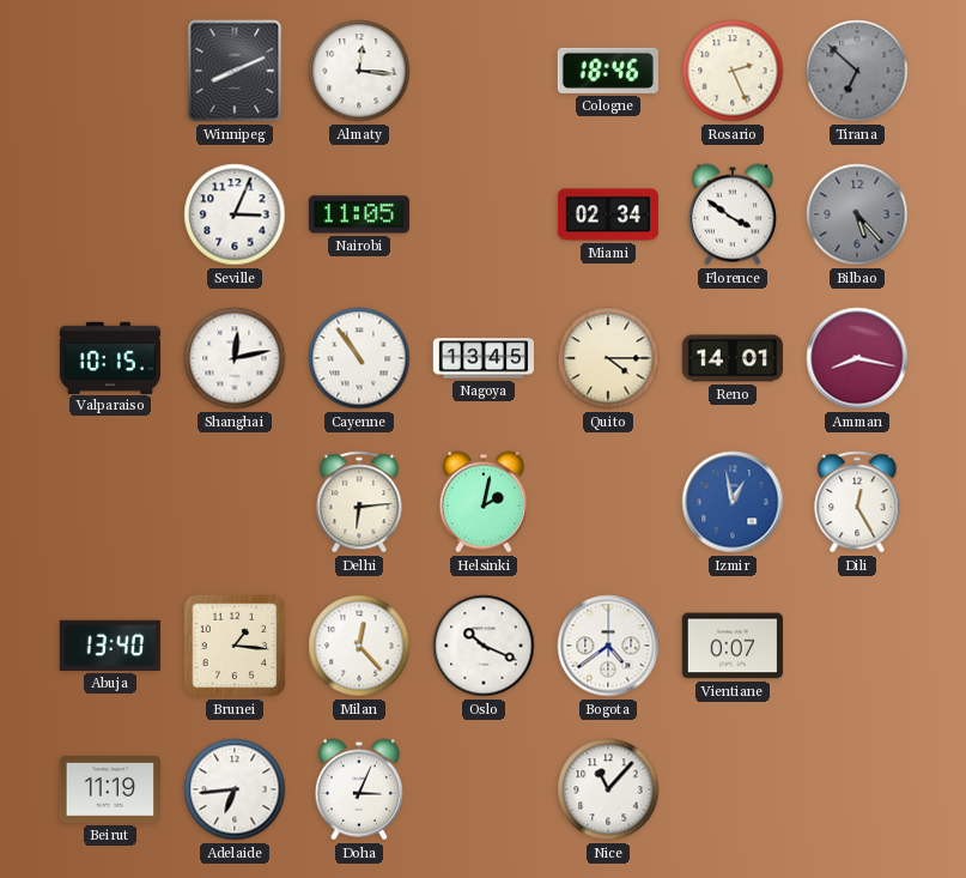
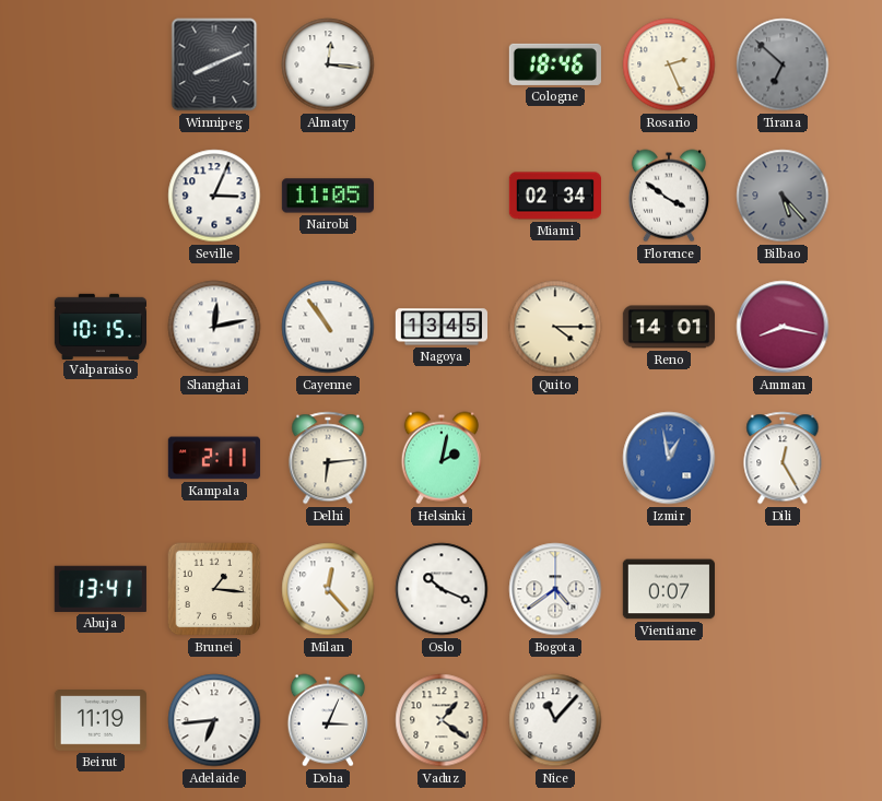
Kampala: none -> 2:11 (214, 458)
Abuja: 13:40 -> 13:41 (101, 589)
Vaduz: none -> 1:21 (442, 720)
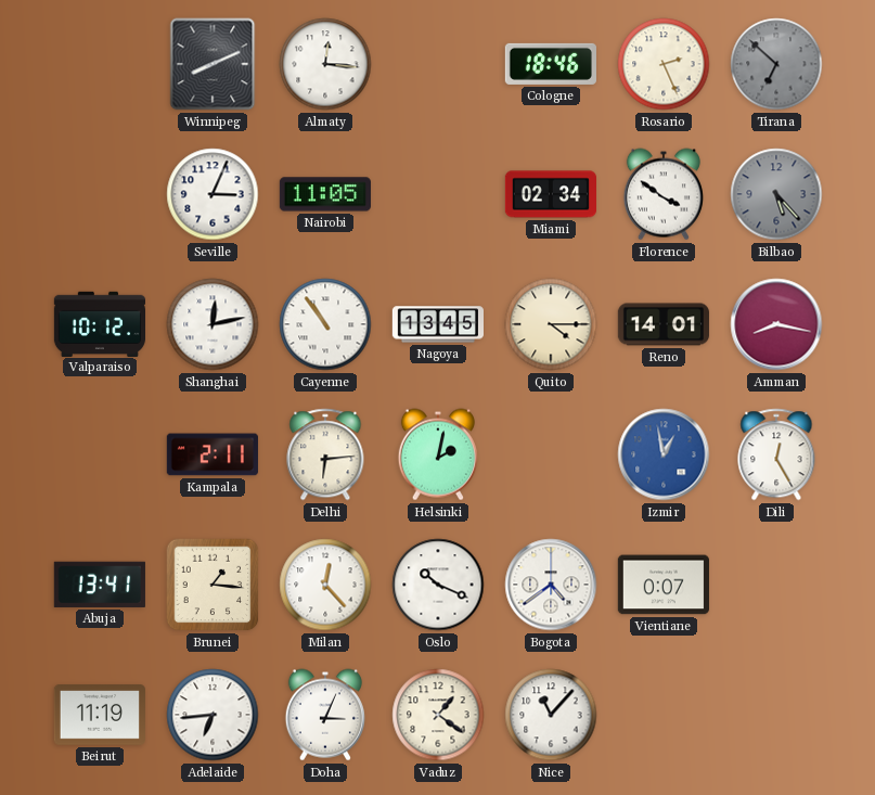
Valparaiso: 10:15 -> 10:12 (99, 323)
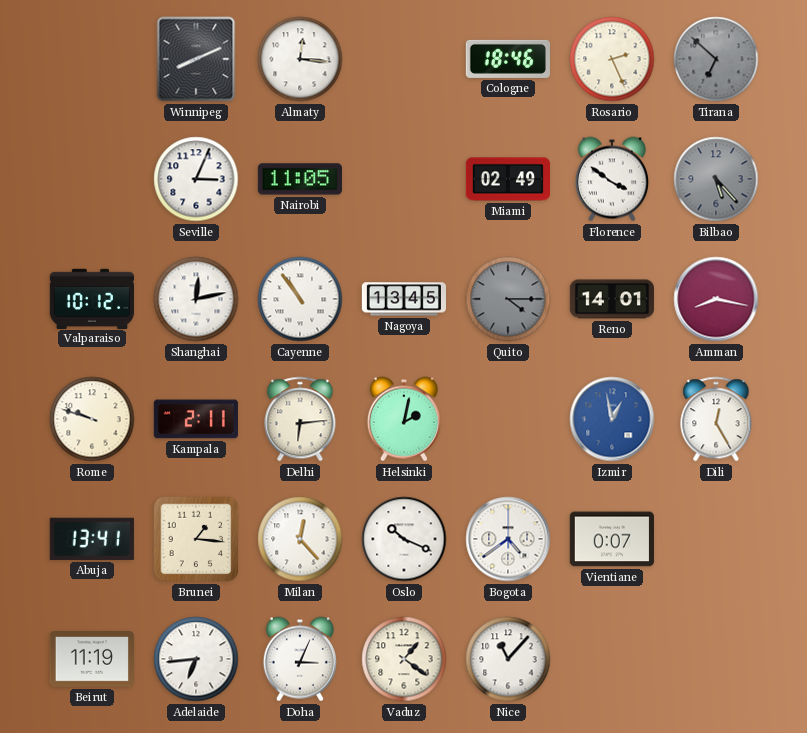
Miami: 02:34 -> 02:49 (507, 179)
Quito dial: cream -> grey (508, 299)
Rome: none -> 9:48 (92, 419)
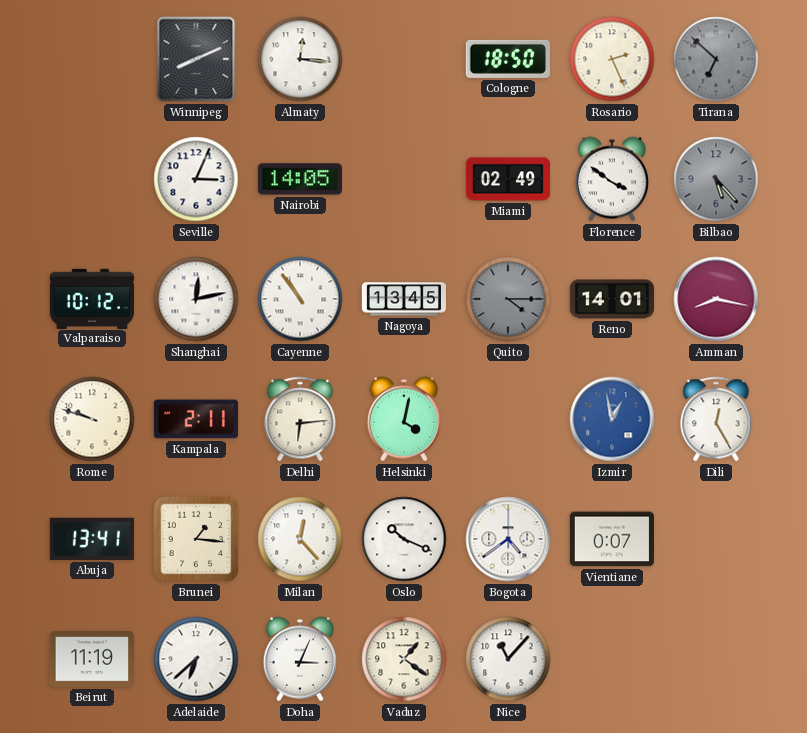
Cologne: 18:46 -> 18:50 (508, 59)
Nairobi: 11:05 -> 14:05 (299, 179)
Helsinki: 2:02 -> 4:02 (404, 419)
Adelaide: 6:44 -> 6:38 (196, 659)
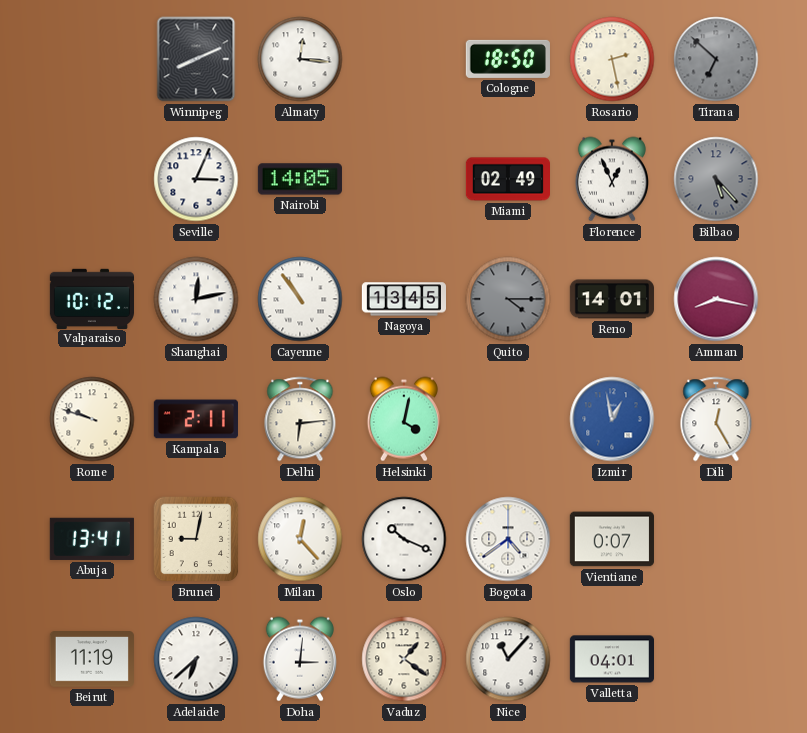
Rosario: 2:26 -> 2:28 (612, 59)
Florence: 3:51 -> 12:56 (612, 179)
Brunei: 1:16 -> 9:02 (196, 539)
Doha: 3:04 -> 3:01 (300, 659)
Valletta: none -> 04:01 (611, 659)
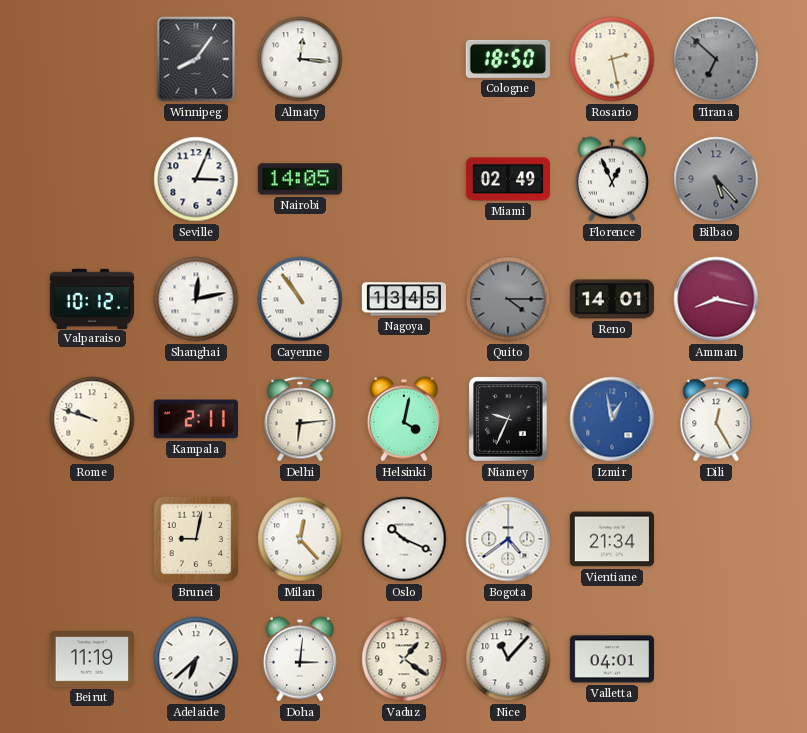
Winnipeg: 8:11 -> 8:06 (196, 59)
Niamey: none -> 9:34 (508, 419)
Abuja: 13:41 -> none (92, 539)
Vientiane: 0:07 -> 21:34 (612, 539)
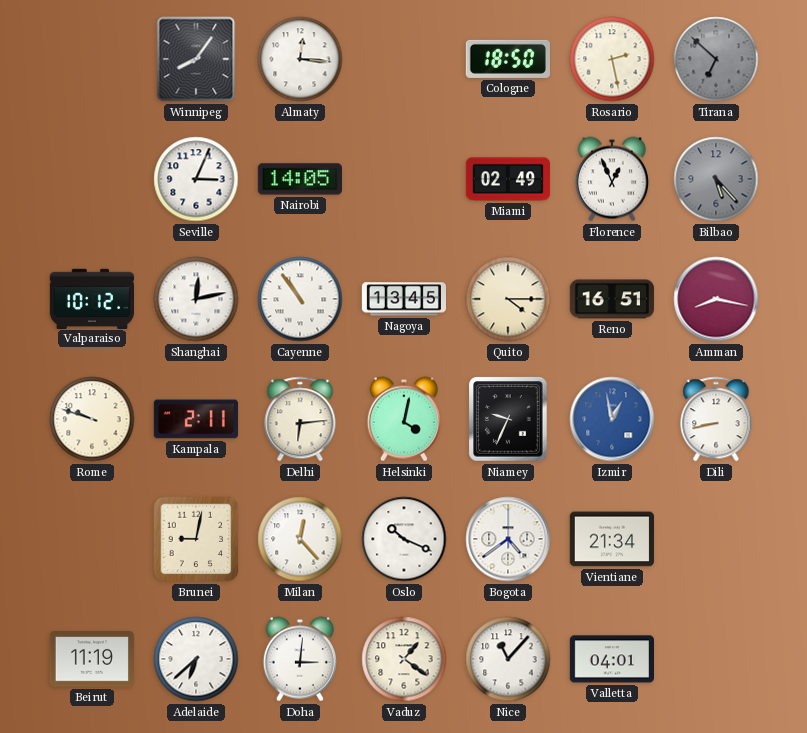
Quito dial: grey -> cream (508, 299)
Reno: 14:01 -> 16:51 (611, 299)
Dili: 12:25 -> 8:43 (716, 419)
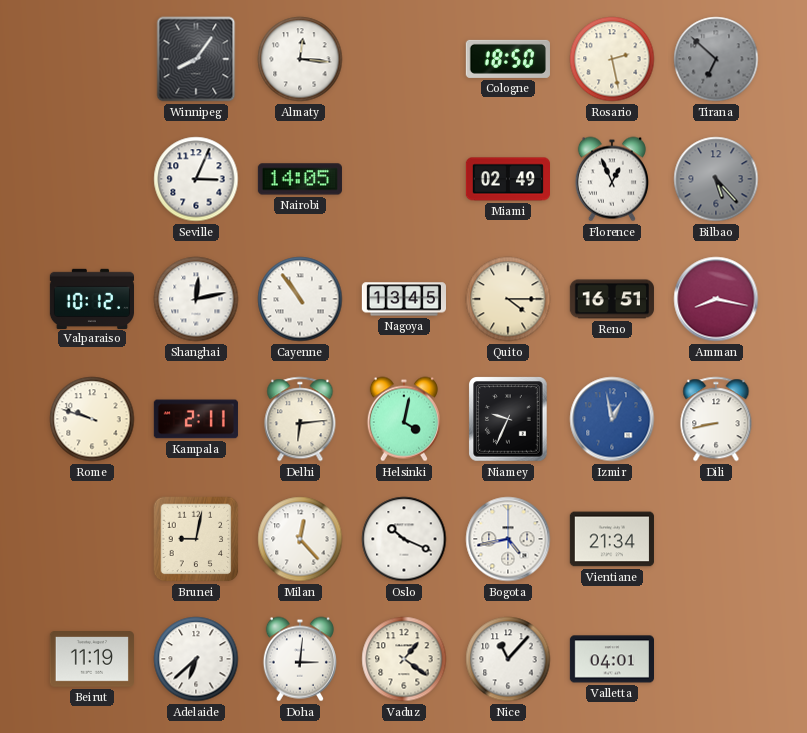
Bogota: 4:39 -> 4:43 (508, 539)
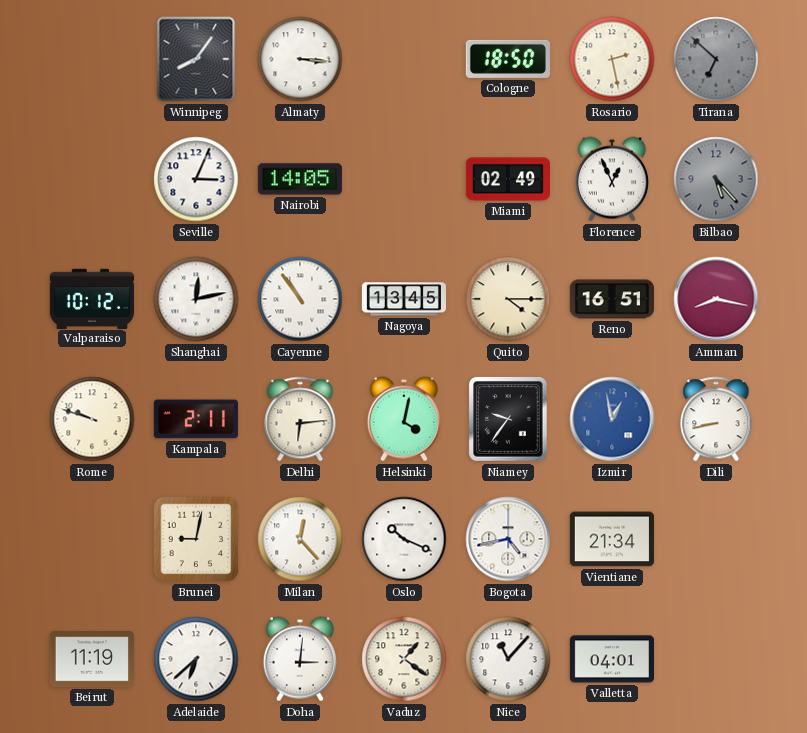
Almaty: 12:16 -> 3:16 (300, 59)
Niamey: 9:34 -> 9:36 (508, 419)
